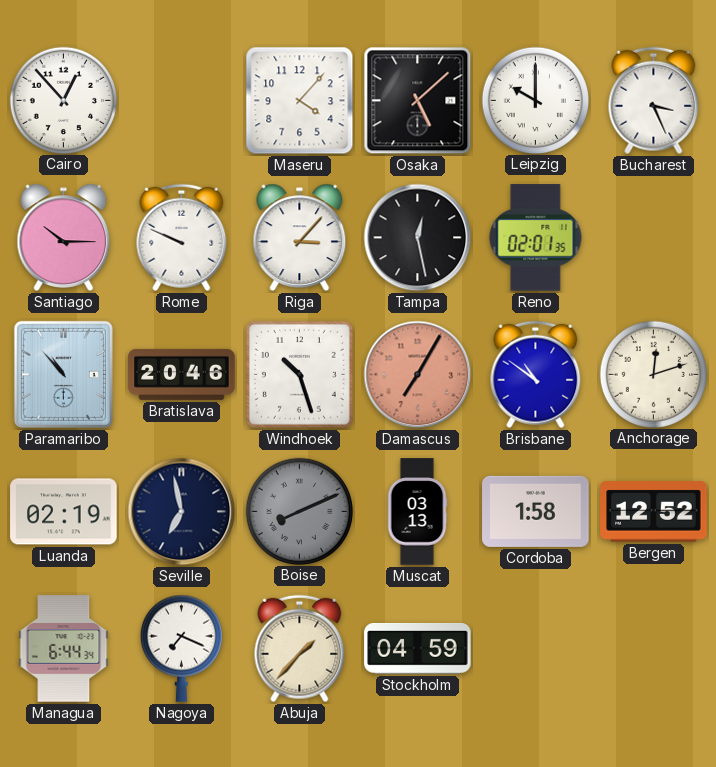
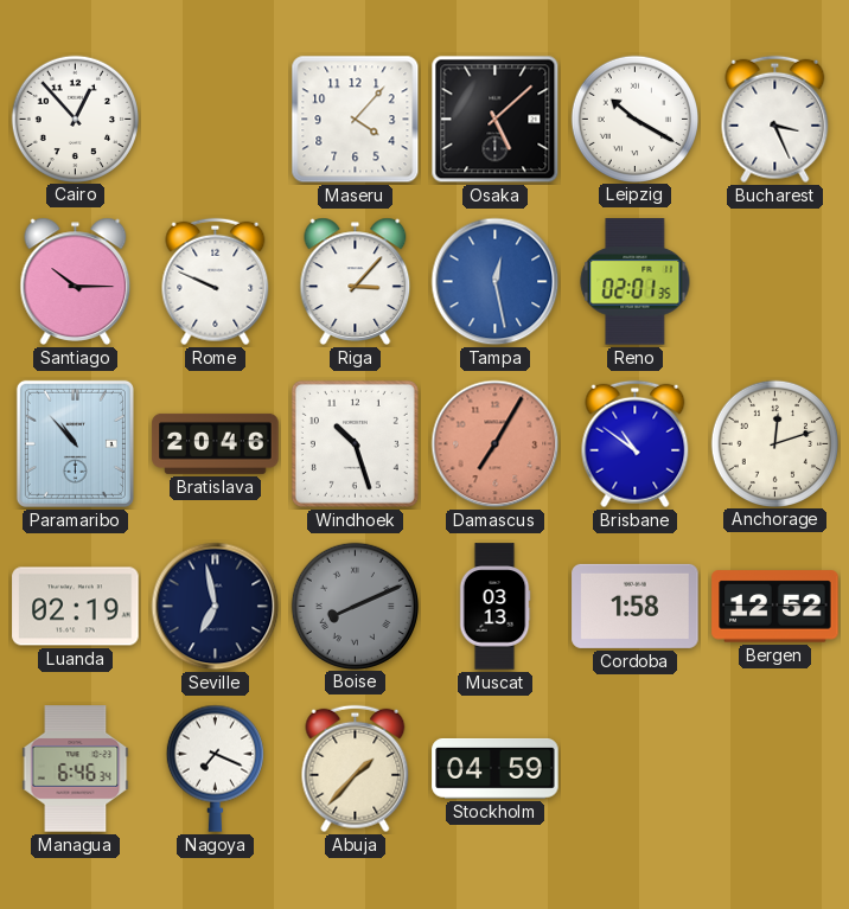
Leipzig: 10:00 -> 10:20 (634, 119)
Tampa dial: black -> blue (496, 282)
Managua: 6:44 -> 6:46 (76, 769)
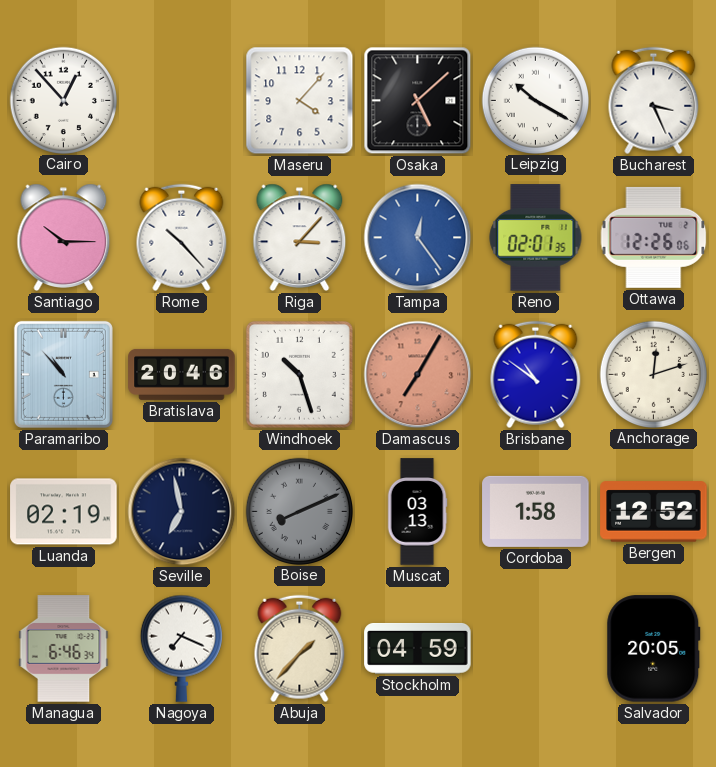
Rome: 9:49 -> 10:23 (182, 238)
Tampa: 12:28 -> 12:24 (418, 238)
Ottawa: none -> 12:26 (654, 237)
Salvador: none -> 20:05 (654, 649)
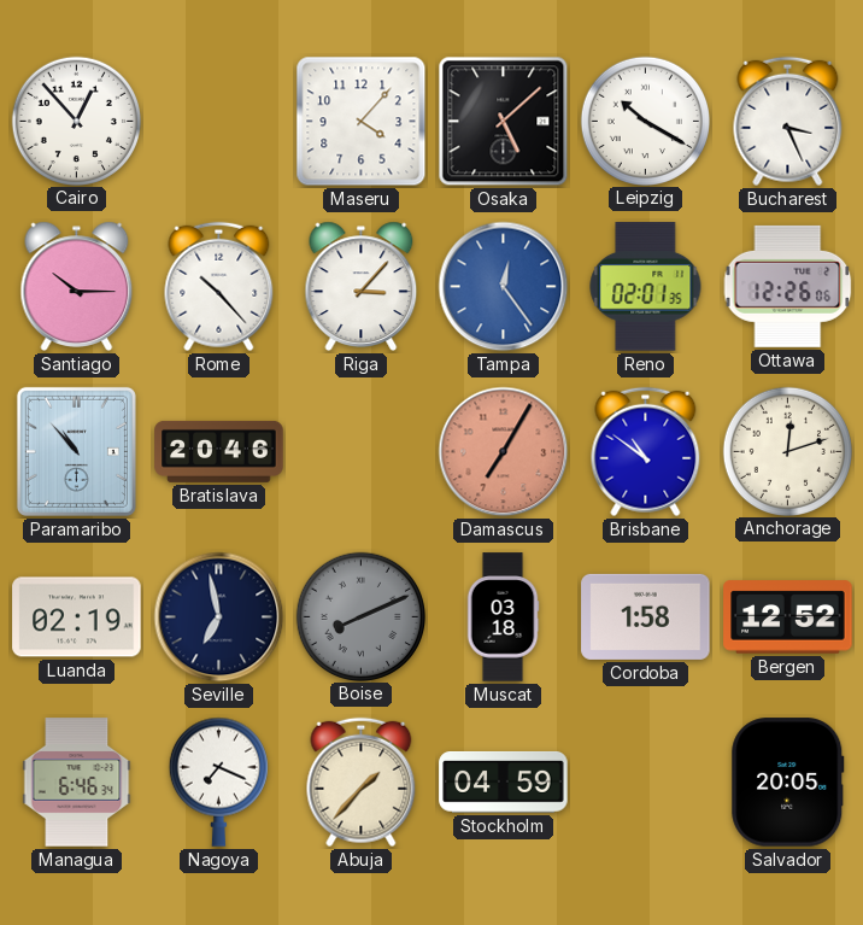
Windhoek: 10:27 -> none (299, 374)
Muscat: 03:13 -> 03:18 (503, 617)
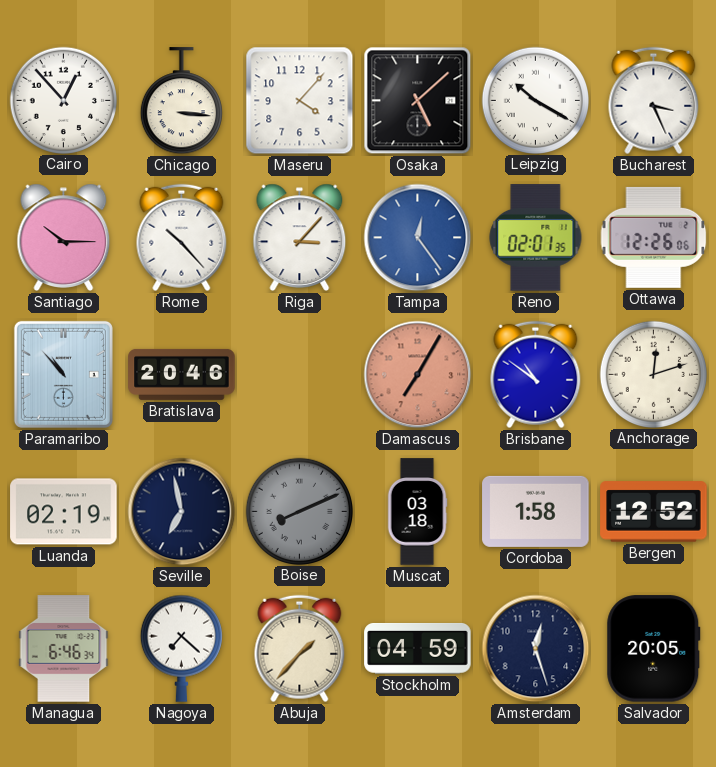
Chicago: none -> 3:16 (181, 101)
Nagoya: 7:19 -> 7:22 (181, 648)
Amsterdam: none -> 12:27 (536, 649)
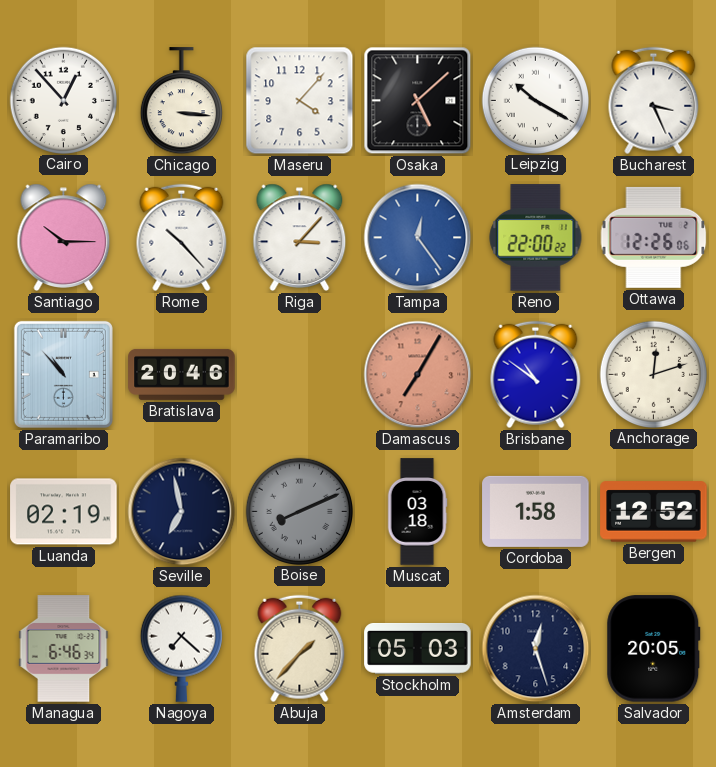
Reno: 02:01 -> 22:00 (536, 238)
Stockholm: 04:59 -> 05:03 (418, 649)
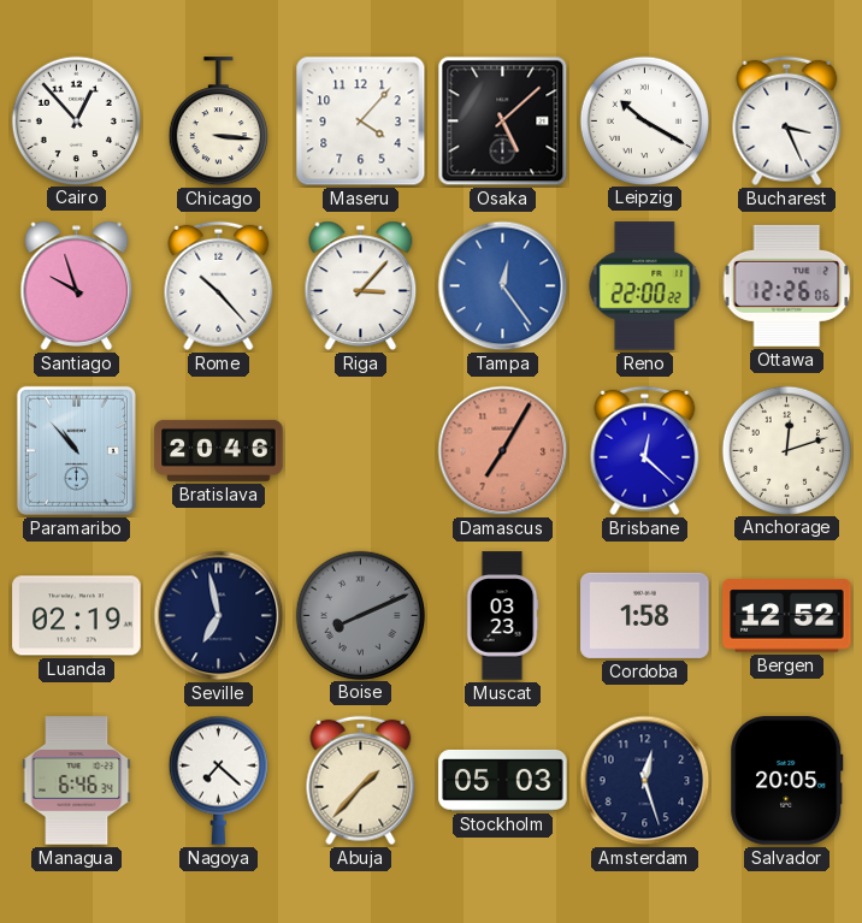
Santiago: 10:15 -> 9:57 (77, 285)
Brisbane: 10:51 -> 12:22 (645, 451)
Muscat: 03:18 -> 03:23 (502, 616)
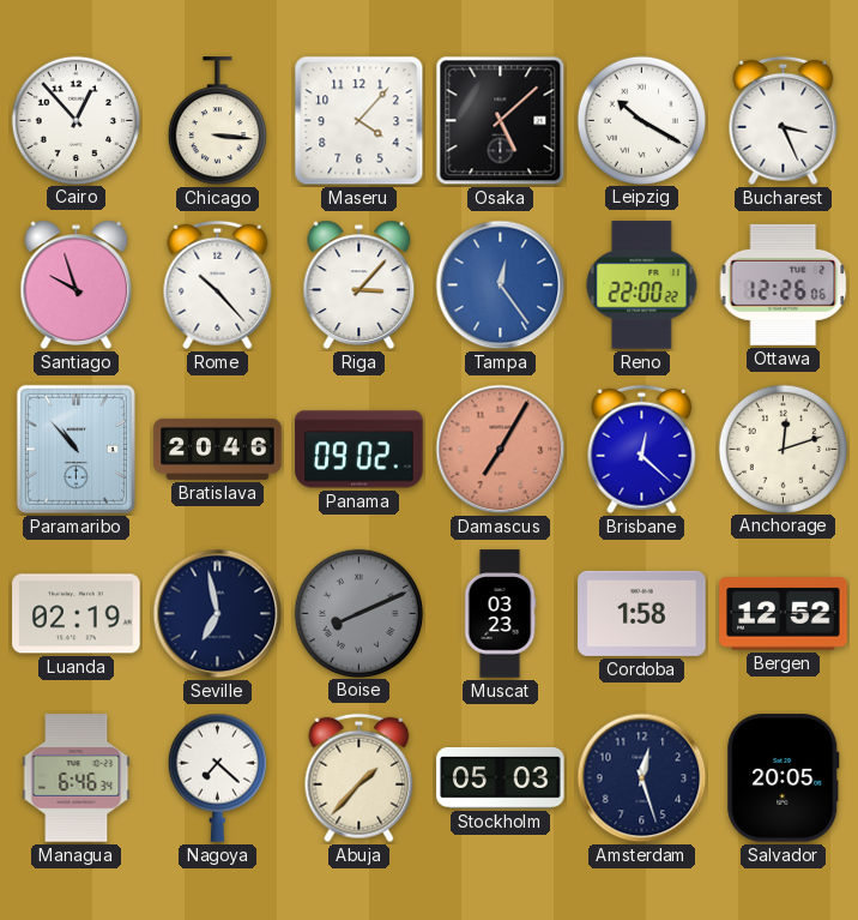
Panama: none -> 09:02 (359, 450)
